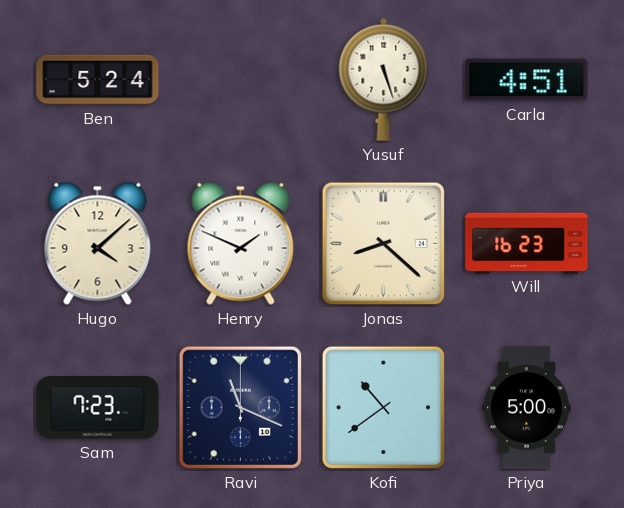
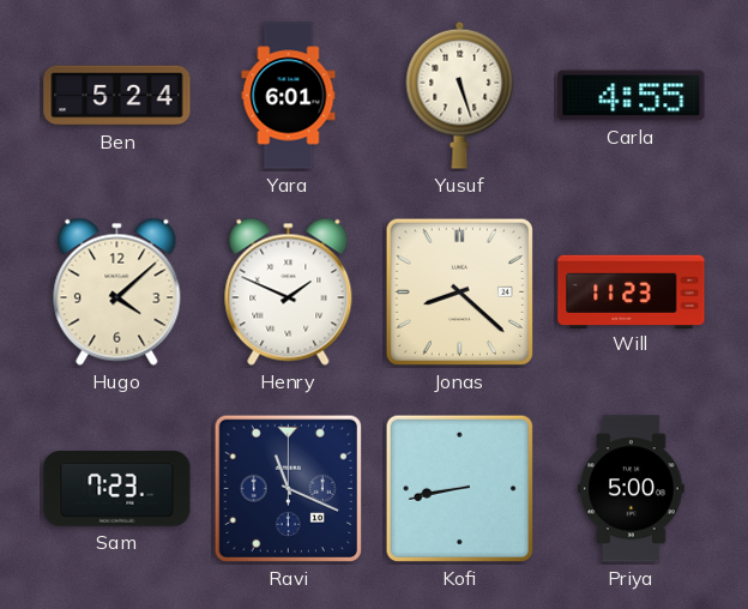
Yara: none -> 6:01 (289, 96)
Carla: 4:51 -> 4:55 (632, 96)
Will: 16:23 -> 11:23 (632, 291)
Kofi: 10:39 -> 8:43 (459, 488)
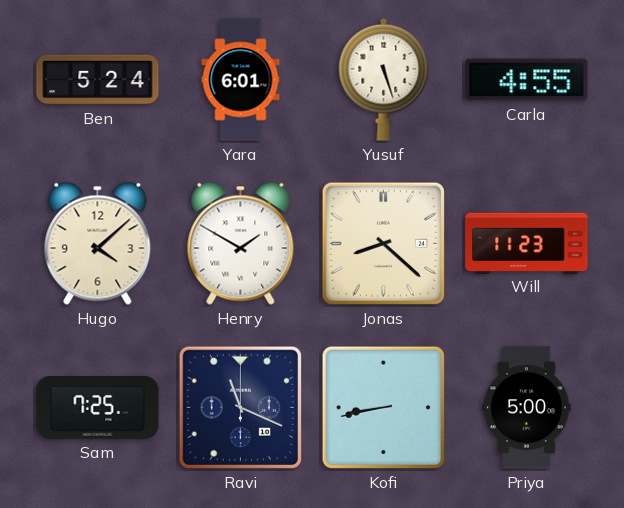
Henry: 1:49 -> 1:50 (241, 243)
Sam: 7:23 -> 7:25 (98, 408)
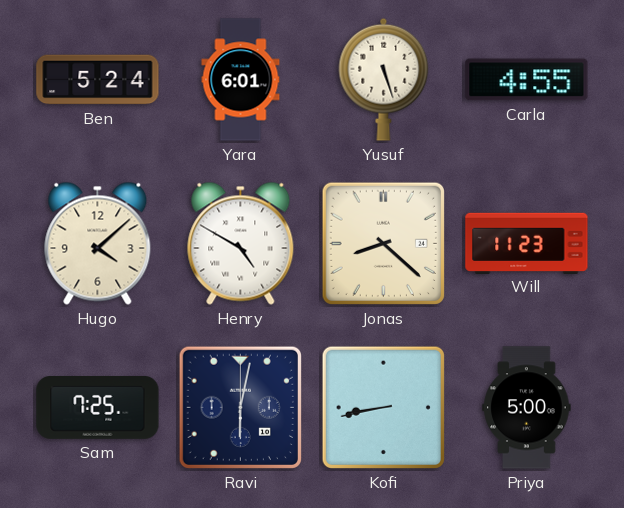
Henry: 1:50 -> 4:50 (241, 243)
Ravi: 11:19 -> 6:02 (240, 407)
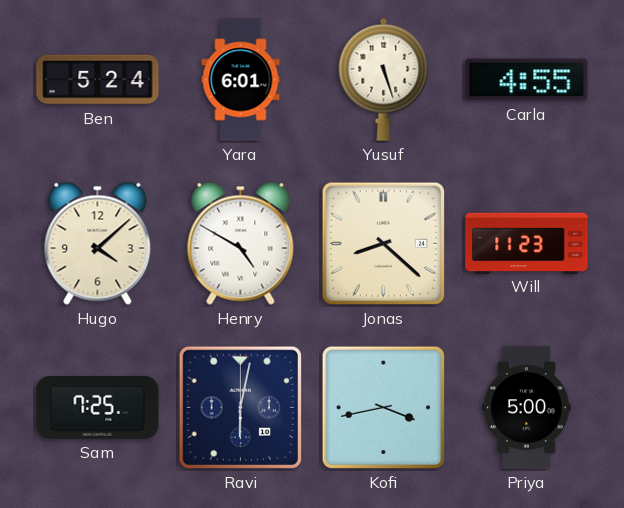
Kofi: 8:43 -> 3:43 (383, 407)
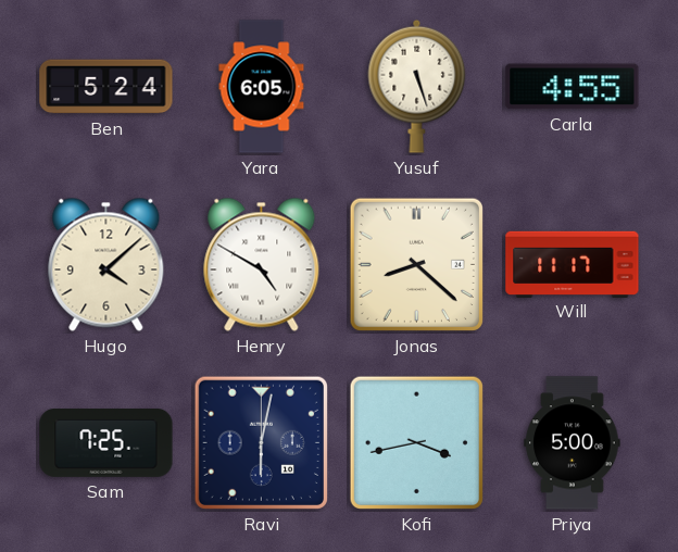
Yara: 6:01 -> 6:05 (262, 87)
Will: 11:23 -> 11:17 (573, 264)
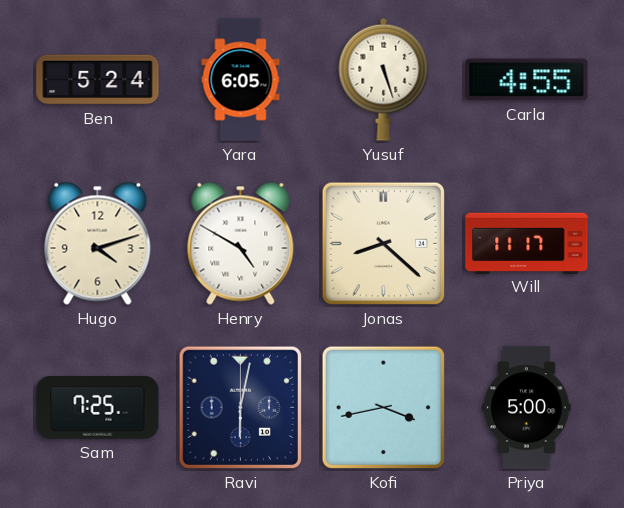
Hugo: 4:08 -> 4:12 (98, 243)
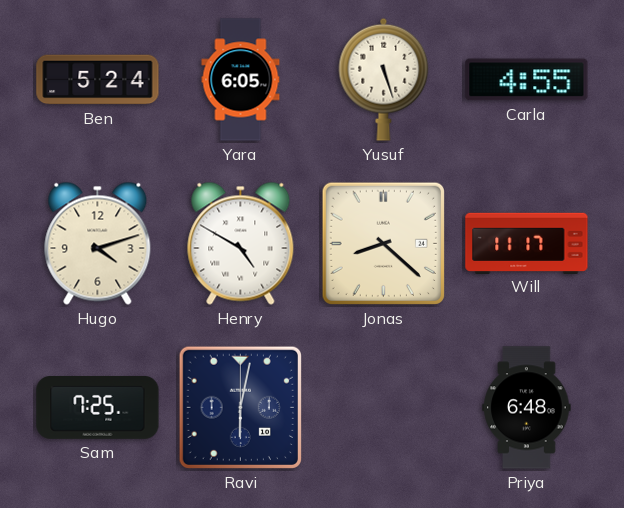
Kofi: 3:43 -> none (383, 407)
Priya: 5:00 -> 6:48 (527, 408)
